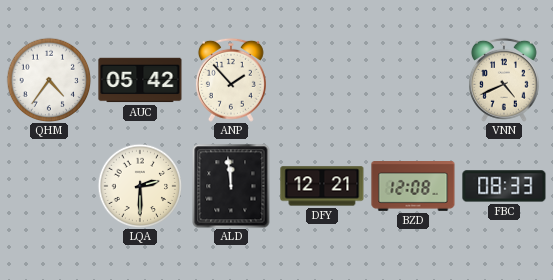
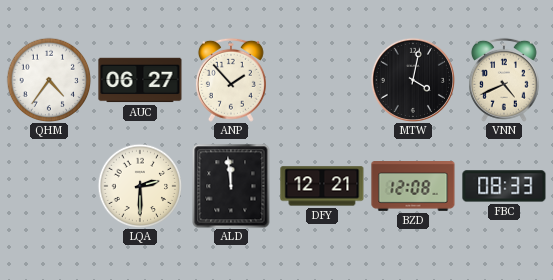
AUC: 05:42 -> 06:27 (140, 80)
MTW: none -> 4:02 (413, 80)
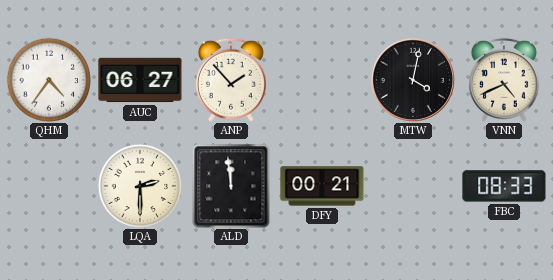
DFY: 12:21 -> 00:21 (322, 186)
BZD: 12:08 -> none (413, 187)
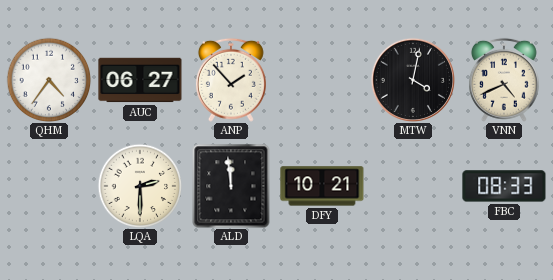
DFY: 00:21 -> 10:21 (322, 186)
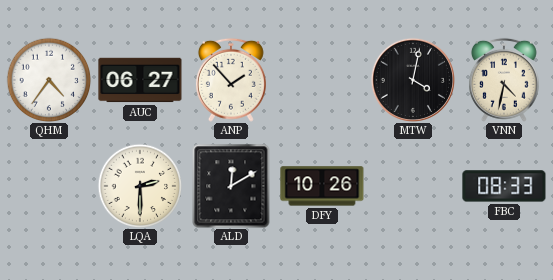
VNN: 4:41 -> 4:32 (504, 80)
ALD: 11:59 -> 12:10 (231, 186)
DFY: 10:21 -> 10:26 (322, 186)
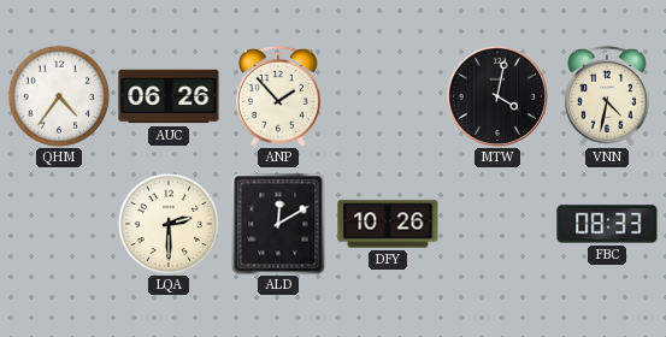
AUC: 06:27 -> 06:26 (169, 96)
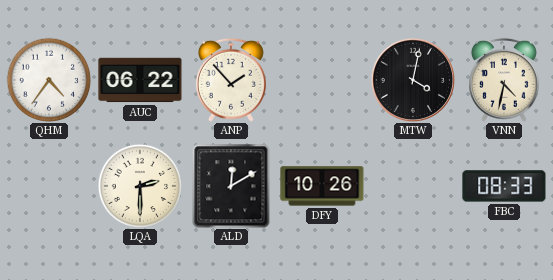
AUC: 06:26 -> 06:22 (140, 80)
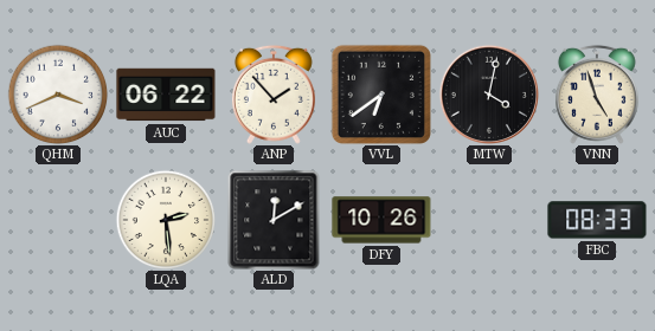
QHM: 4:36 -> 3:41 (58, 95)
VVL: none -> 6:39 (381, 95)
VNN: 4:32 -> 4:57 (597, 95)
LQA: 2:30 -> 2:29 (166, 220)
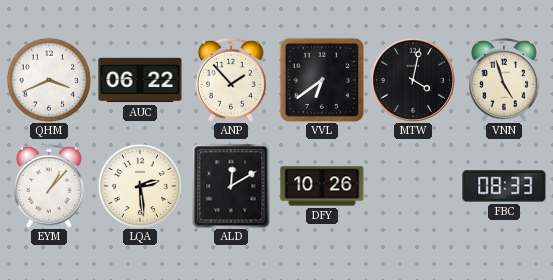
EYM: none -> 1:07 (49, 186)
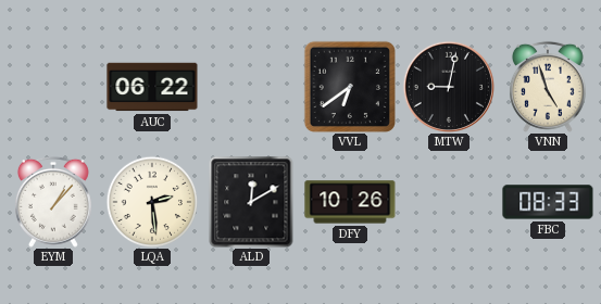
QHM: 3:41 -> none (49, 80)
ANP: 1:53 -> none (231, 80)
MTW: 4:02 -> 9:02 (449, 87)
